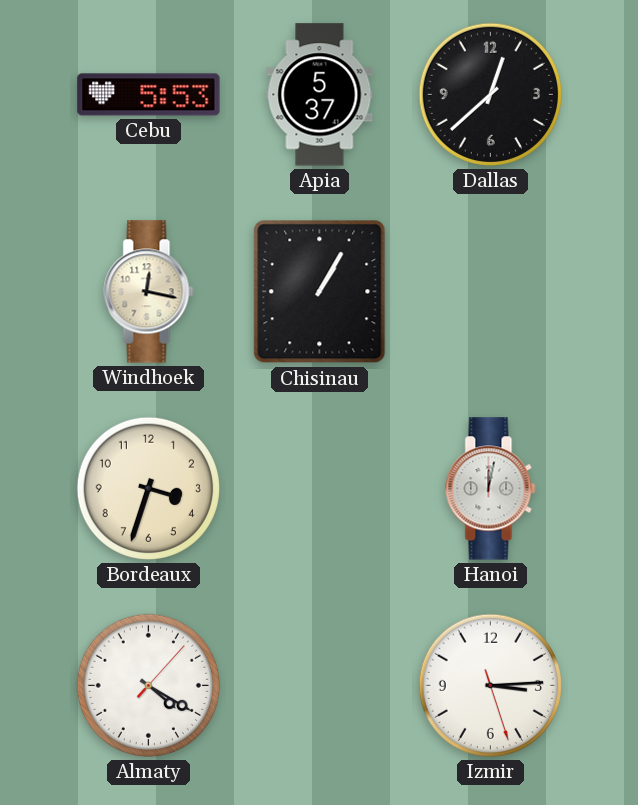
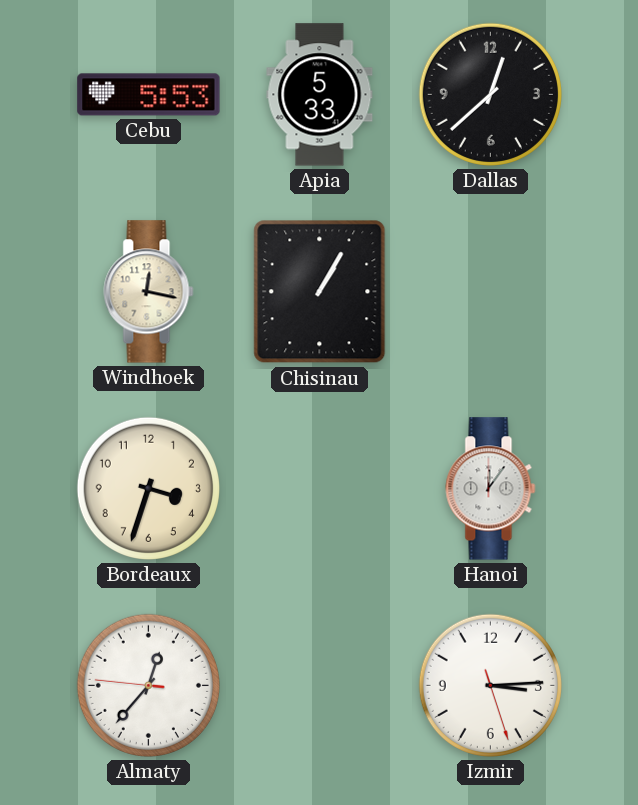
Apia: 5:37 -> 5:33 (320, 95)
Hanoi: 12:02 -> 12:06 (491, 489)
Almaty: 4:20 -> 12:36 (148, 685)
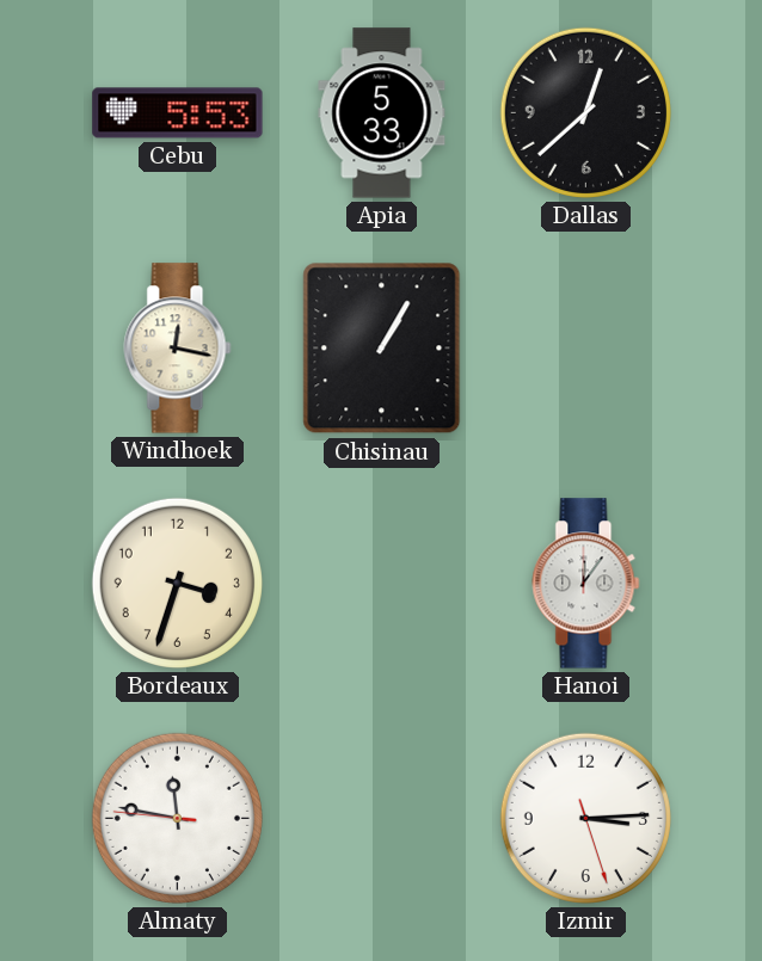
Almaty: 12:36 -> 11:46 (177, 818)
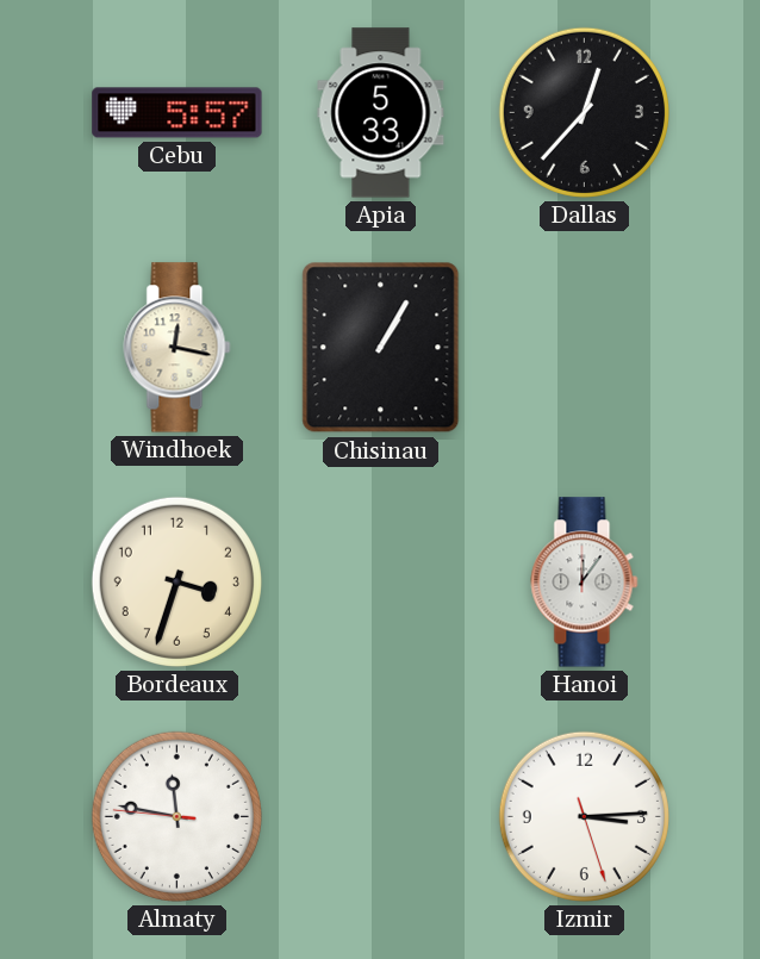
Cebu: 5:53 -> 5:57 (177, 113)
Dallas: 12:38 -> 12:37 (584, 112)
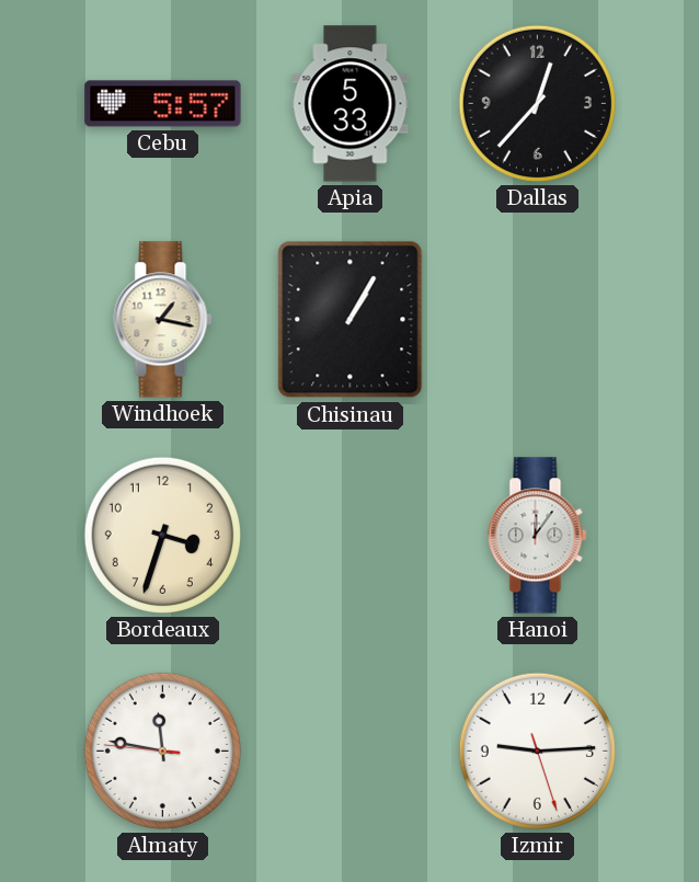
Windhoek: 12:17 -> 1:17 (163, 320)
Izmir: 3:14 -> 9:14 (537, 751)
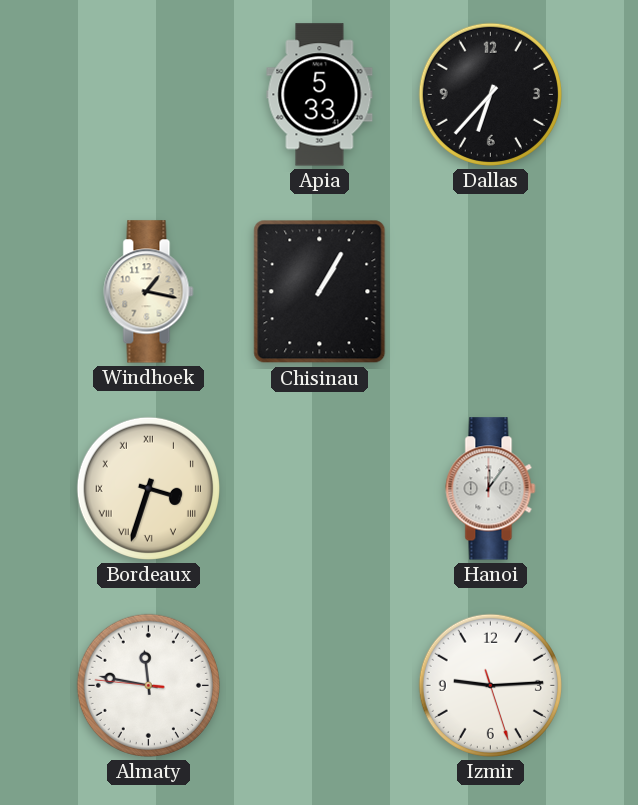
Cebu: 5:57 -> none (163, 104)
Dallas: 12:37 -> 6:37 (490, 94)
Bordeaux numerals: Arabic -> Roman (148, 488)
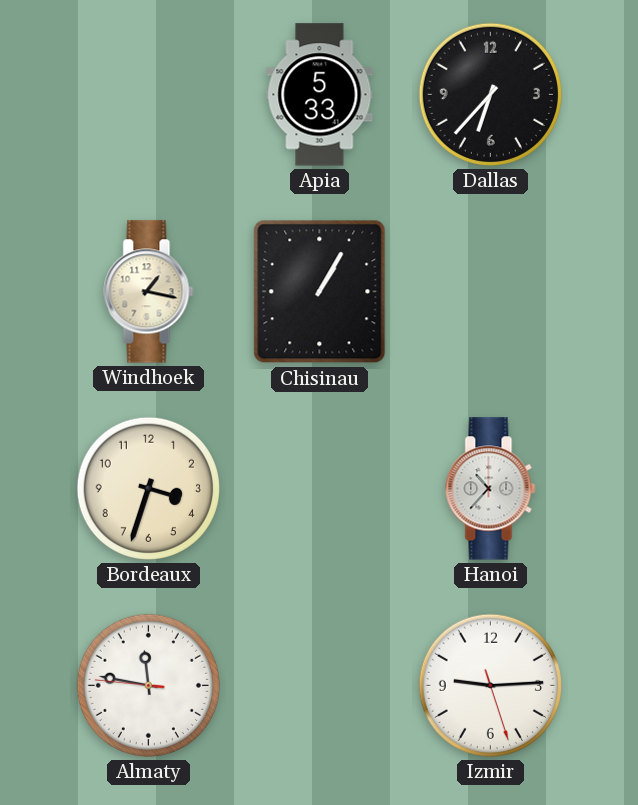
Bordeaux numerals: Roman -> Arabic (148, 488)
Hanoi: 12:06 -> 10:37 (491, 489)
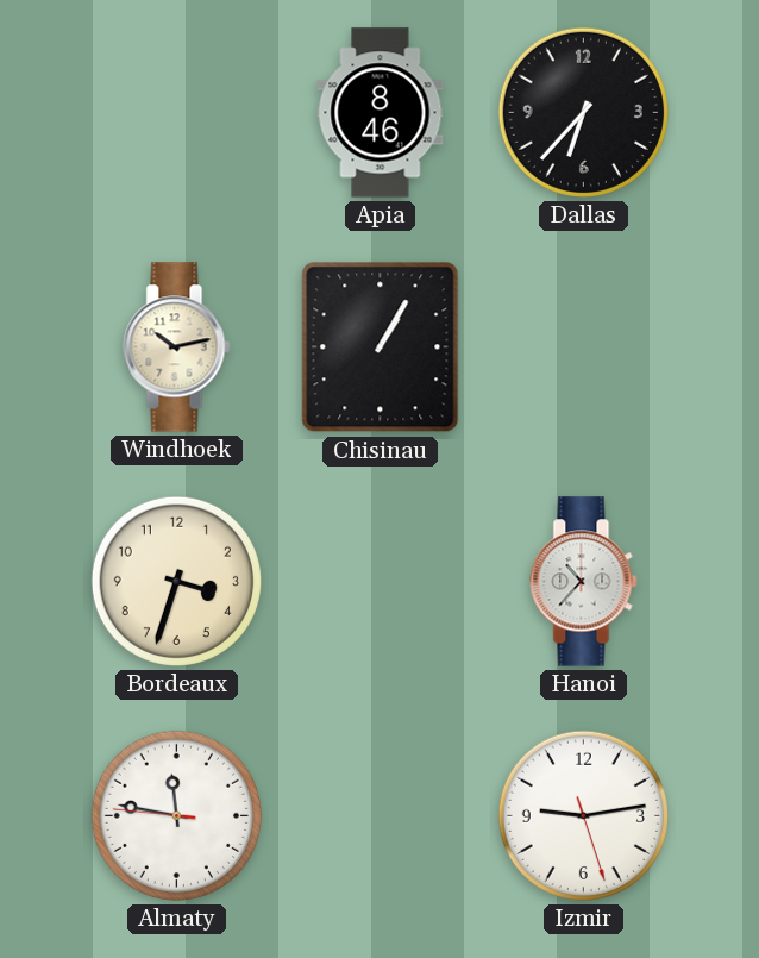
Apia: 5:33 -> 8:46 (381, 113)
Windhoek: 1:17 -> 10:13 (177, 347)
Izmir: 9:14 -> 9:13 (583, 815)
